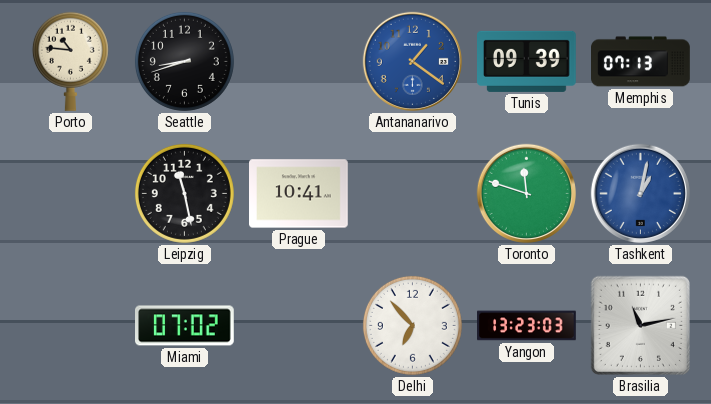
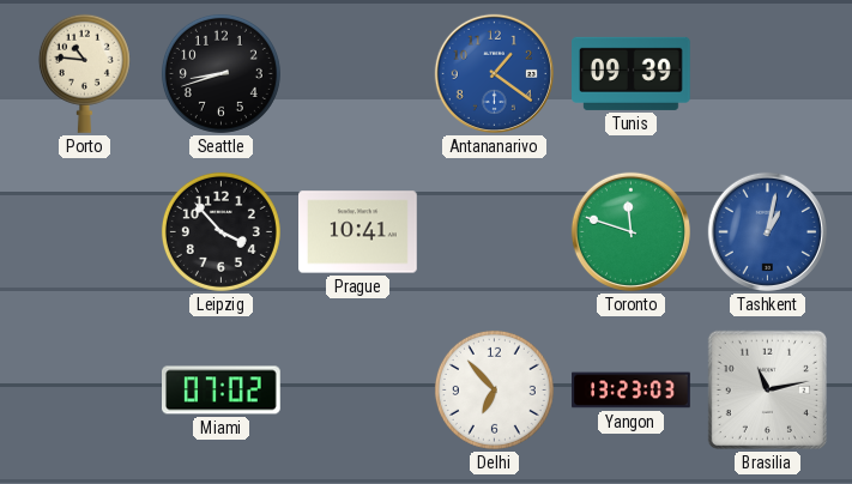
Memphis: 07:13 -> none (641, 62)
Leipzig: 11:28 -> 3:53 (220, 231)
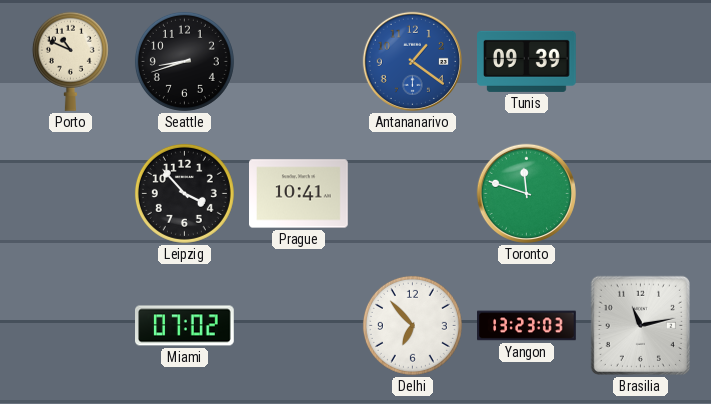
Porto: 10:46 -> 10:49 (70, 61)
Tashkent: 1:02 -> none (767, 231)
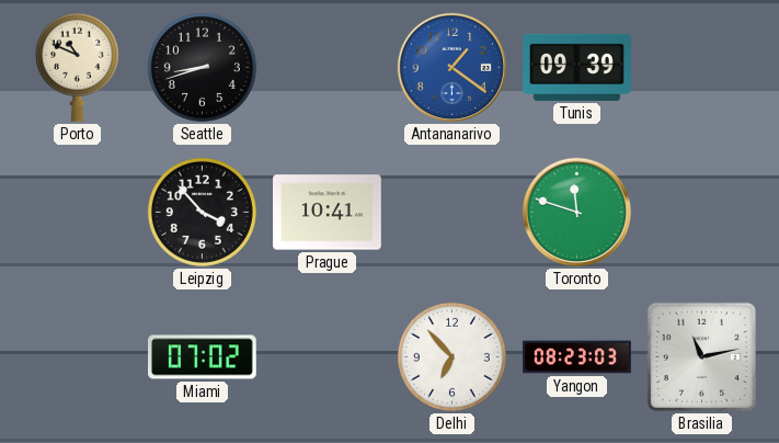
Yangon: 13:23 -> 08:23 (577, 357)
